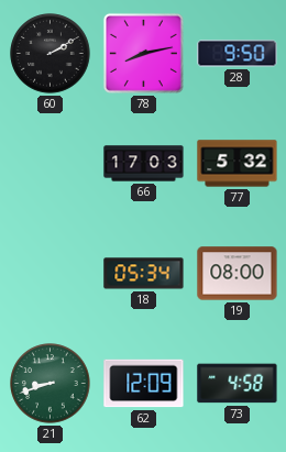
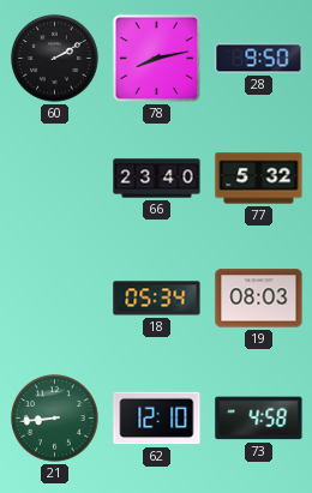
66: 17:03 -> 23:40 (157, 179)
19: 08:00 -> 08:03 (259, 299)
21: 8:42 -> 8:44 (55, 419)
62: 12:09 -> 12:10 (157, 419)
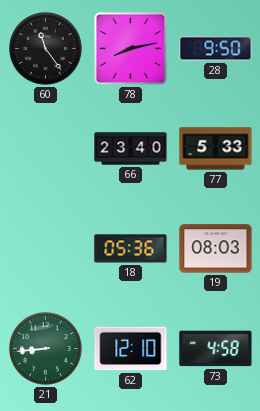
60: 2:10 -> 11:24 (46, 49)
77: 5:32 -> 5:33 (216, 149)
18: 05:34 -> 05:36 (131, 249)
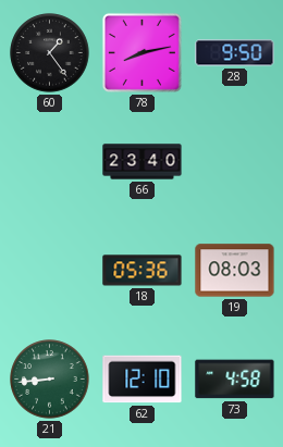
60: 11:24 -> 1:24 (50, 53)
77: 5:33 -> none (216, 149)
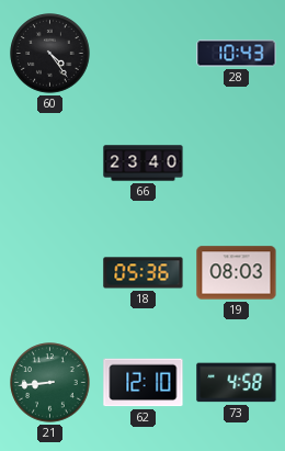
60: 1:24 -> 4:24 (50, 54)
78: 8:13 -> none (141, 52)
28: 9:50 -> 10:43 (237, 54)
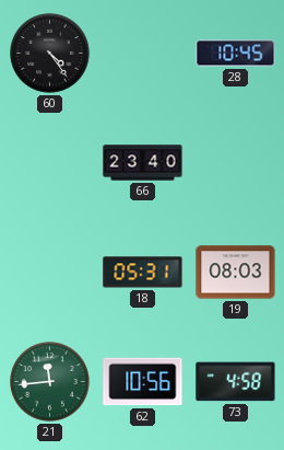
28: 10:43 -> 10:45 (236, 54)
18: 05:36 -> 05:31 (143, 273)
21: 8:44 -> 11:44 (50, 382)
62: 12:10 -> 10:56 (143, 382)
